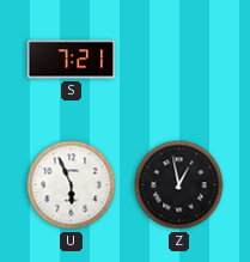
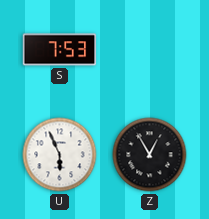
S: 7:21 -> 7:53 (60, 50)
Z: 12:58 -> 12:55 (150, 155)
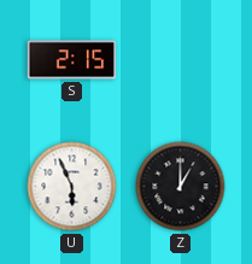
S: 7:53 -> 2:15 (72, 60)
Z: 12:55 -> 1:00 (181, 187)
